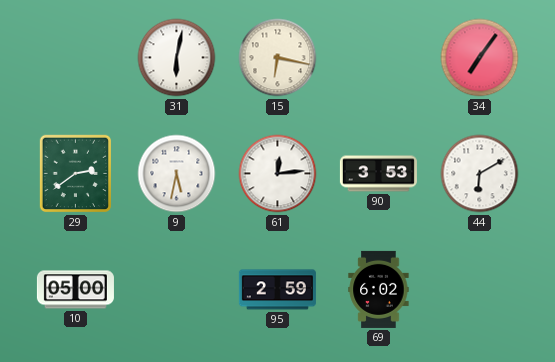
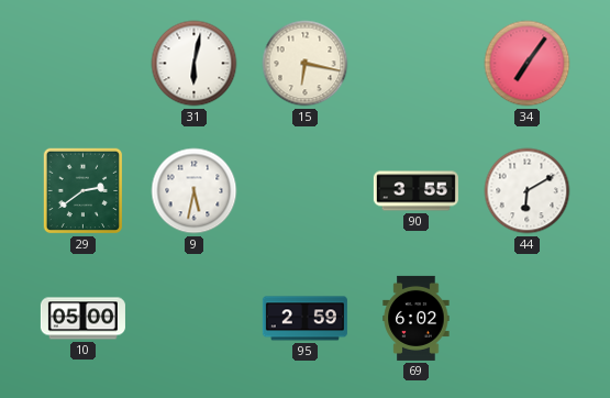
61: 12:14 -> none (278, 174)
90: 3:53 -> 3:55 (415, 191)
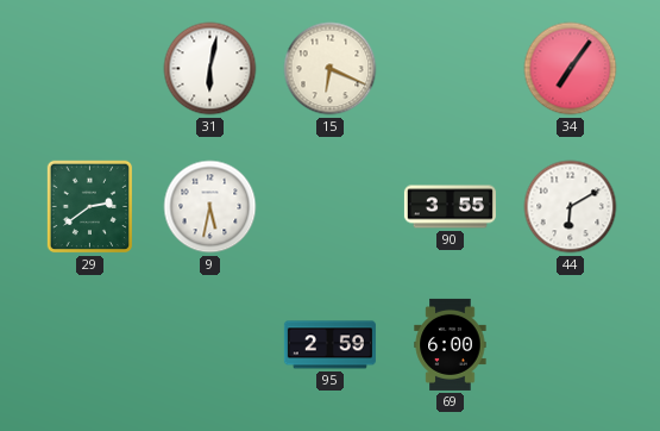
15: 6:17 -> 6:19 (331, 69)
10: 05:00 -> none (82, 319)
69: 6:02 -> 6:00 (451, 344)
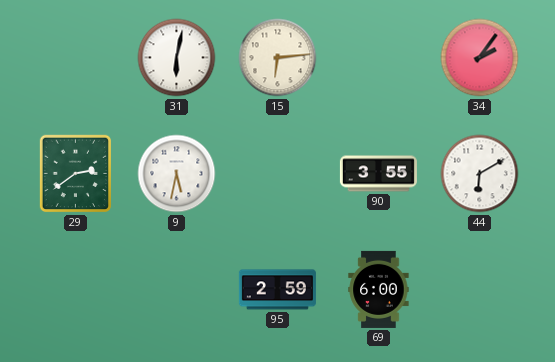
15: 6:19 -> 6:14 (278, 58)
34: 7:06 -> 2:06 (480, 58)
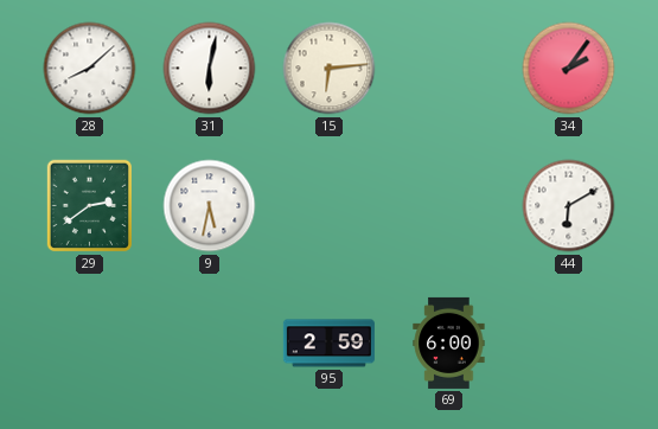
28: none -> 8:08 (90, 69)
90: 3:55 -> none (378, 174)
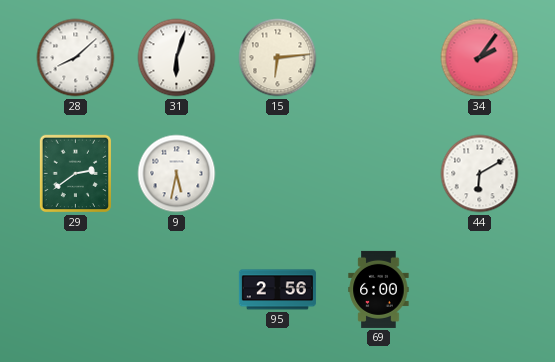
31: 6:02 -> 6:03 (177, 58)
95: 2:59 -> 2:56 (277, 290)
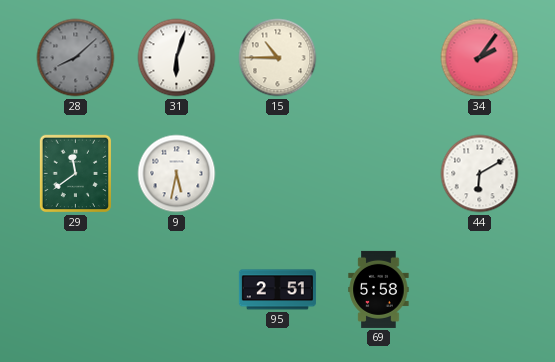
28 dial: white -> grey (76, 58)
15: 6:14 -> 10:45 (278, 58)
29: 2:39 -> 11:39 (75, 174)
95: 2:56 -> 2:51 (277, 290)
69: 6:00 -> 5:58 (379, 289)
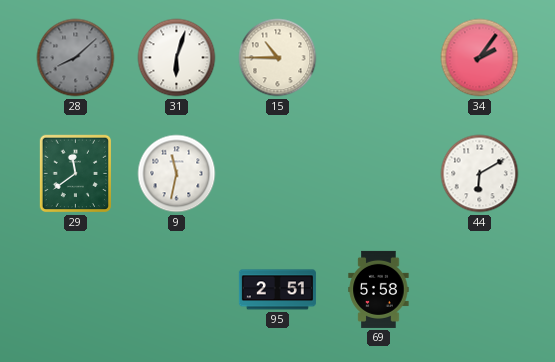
9: 5:32 -> 11:32 (177, 174)
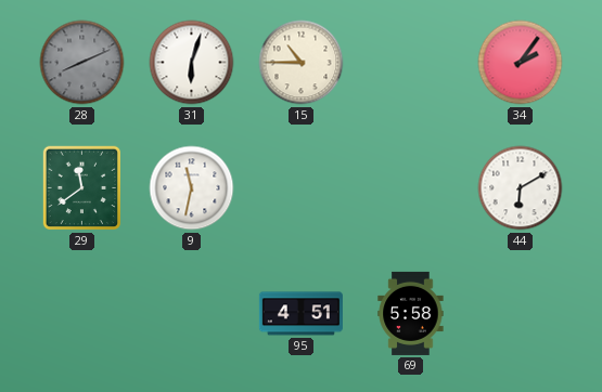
28: 8:08 -> 8:11 (82, 63)
95: 2:51 -> 4:51 (300, 314)
